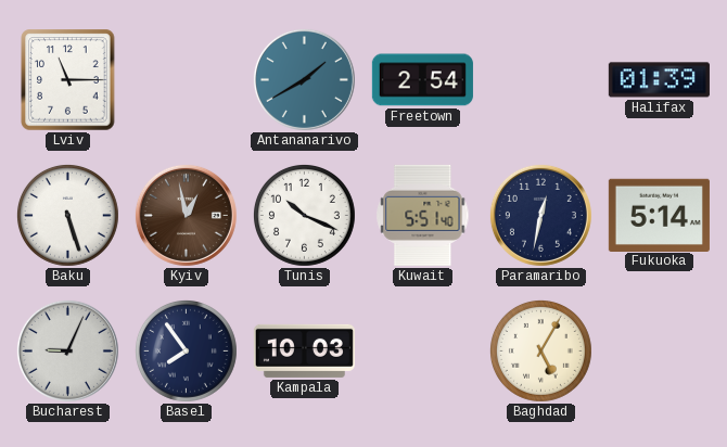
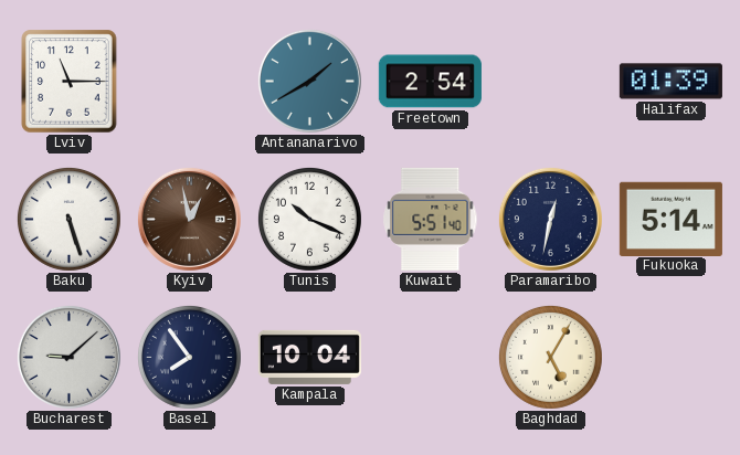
Bucharest: 9:04 -> 9:08 (68, 357)
Kampala: 10:03 -> 10:04 (309, 357)
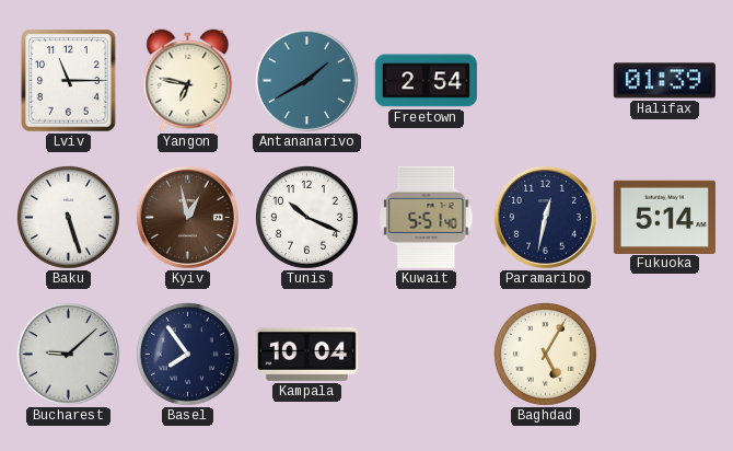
Yangon: none -> 6:47 (188, 81)
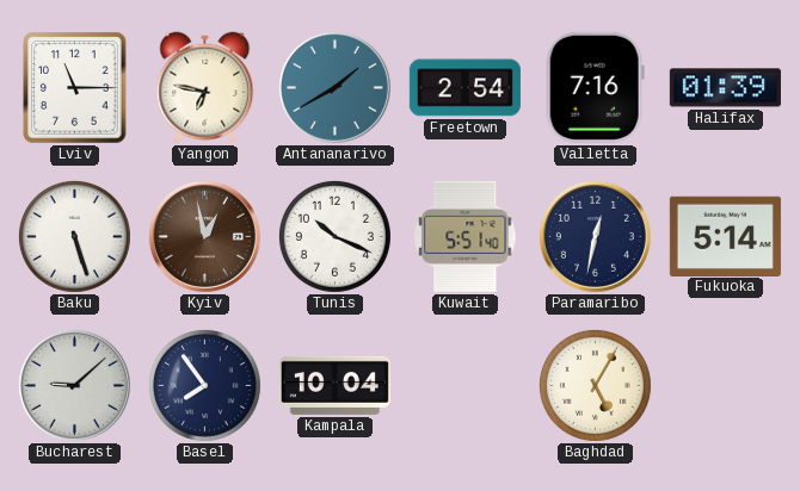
Valletta: none -> 7:16 (595, 87)
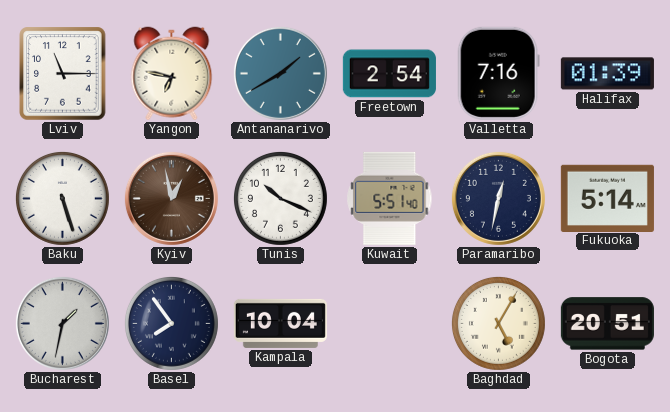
Bucharest: 9:08 -> 1:32 (62, 323)
Bogota: none -> 20:51 (607, 324)
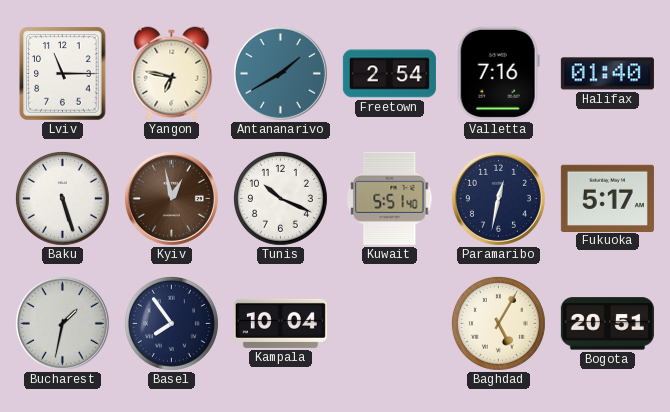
Halifax: 01:39 -> 01:40 (607, 74)
Fukuoka: 5:14 -> 5:17 (607, 198)
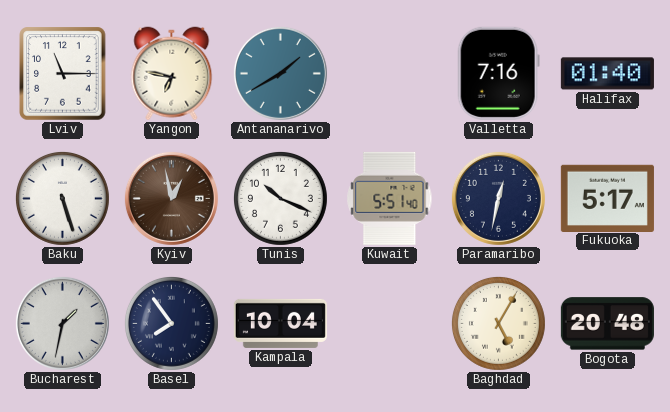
Freetown: 2:54 -> none (389, 74)
Bogota: 20:51 -> 20:48 (607, 324)
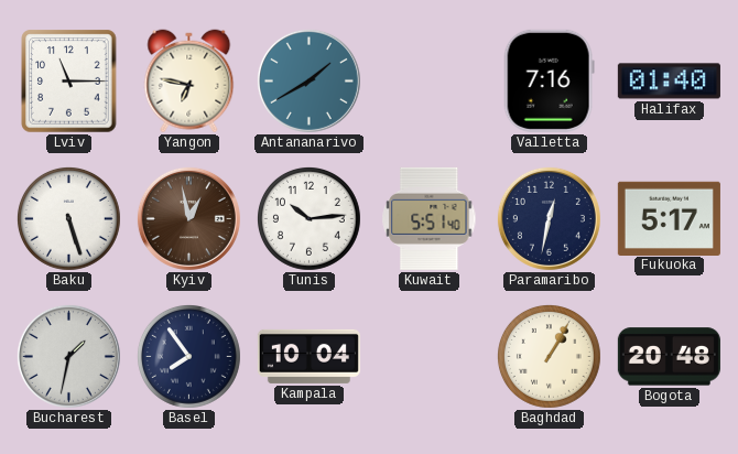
Tunis: 10:19 -> 10:14 (308, 218)
Baghdad: 5:05 -> 1:05 (549, 356)
